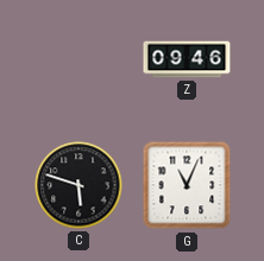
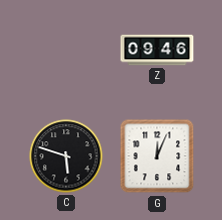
G: 11:04 -> 12:04 (157, 156)
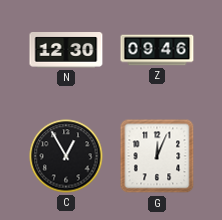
N: none -> 12:30 (66, 50)
C: 5:48 -> 12:55 (66, 156)
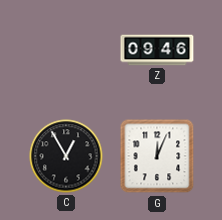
N: 12:30 -> none (66, 50)
